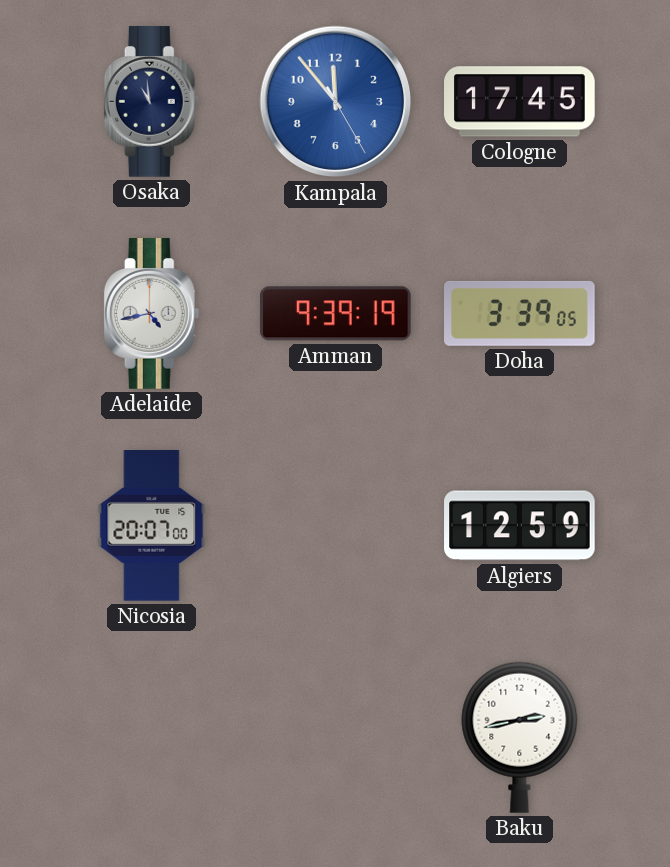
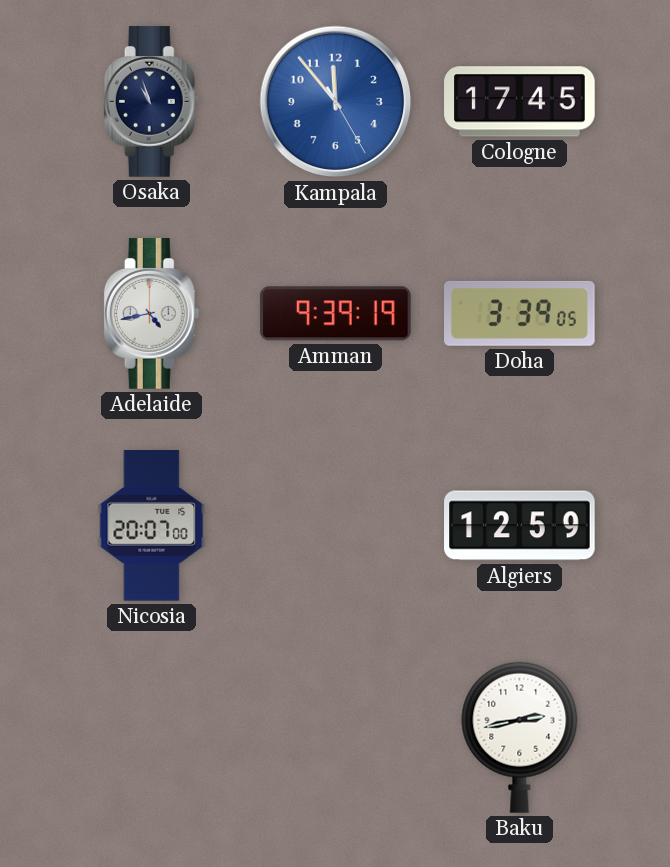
Osaka: 10:59 -> 10:57 (152, 102)
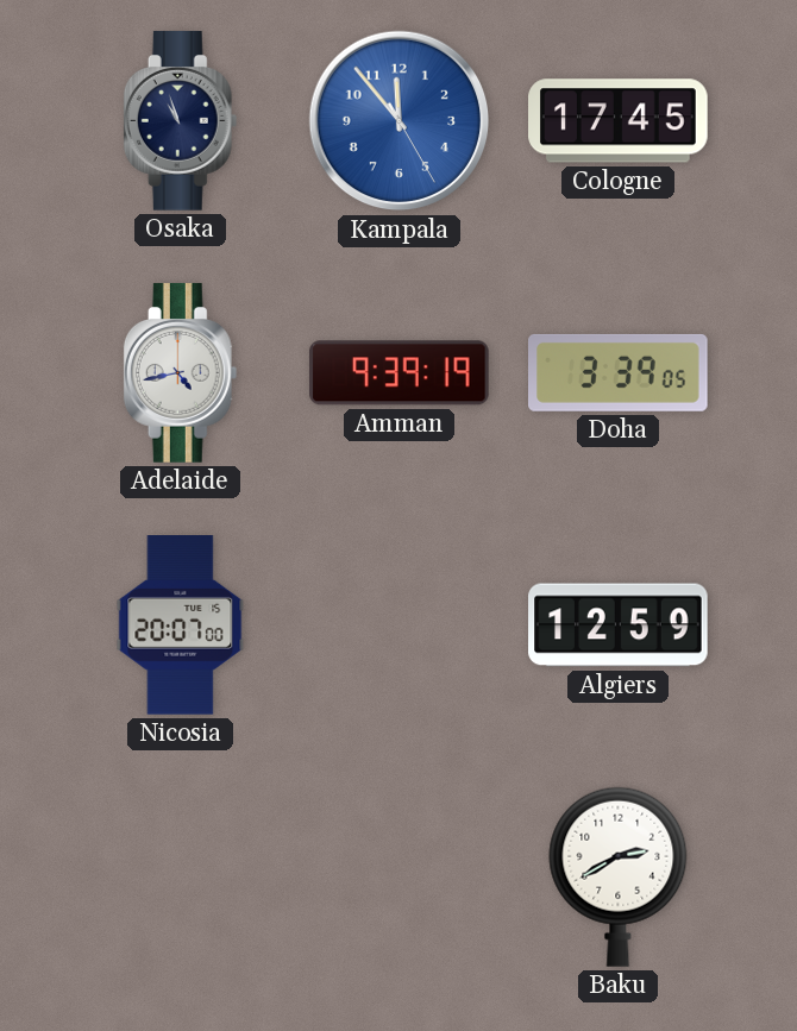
Baku: 2:43 -> 2:40 (619, 876)
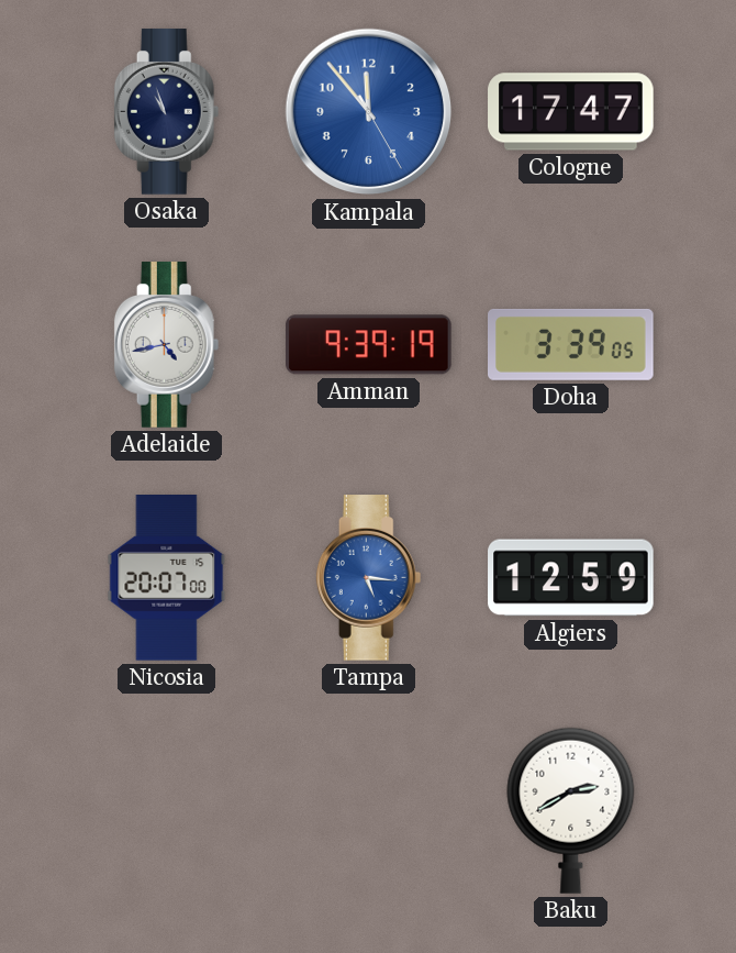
Cologne: 17:45 -> 17:47 (571, 112)
Tampa: none -> 5:16 (369, 578)
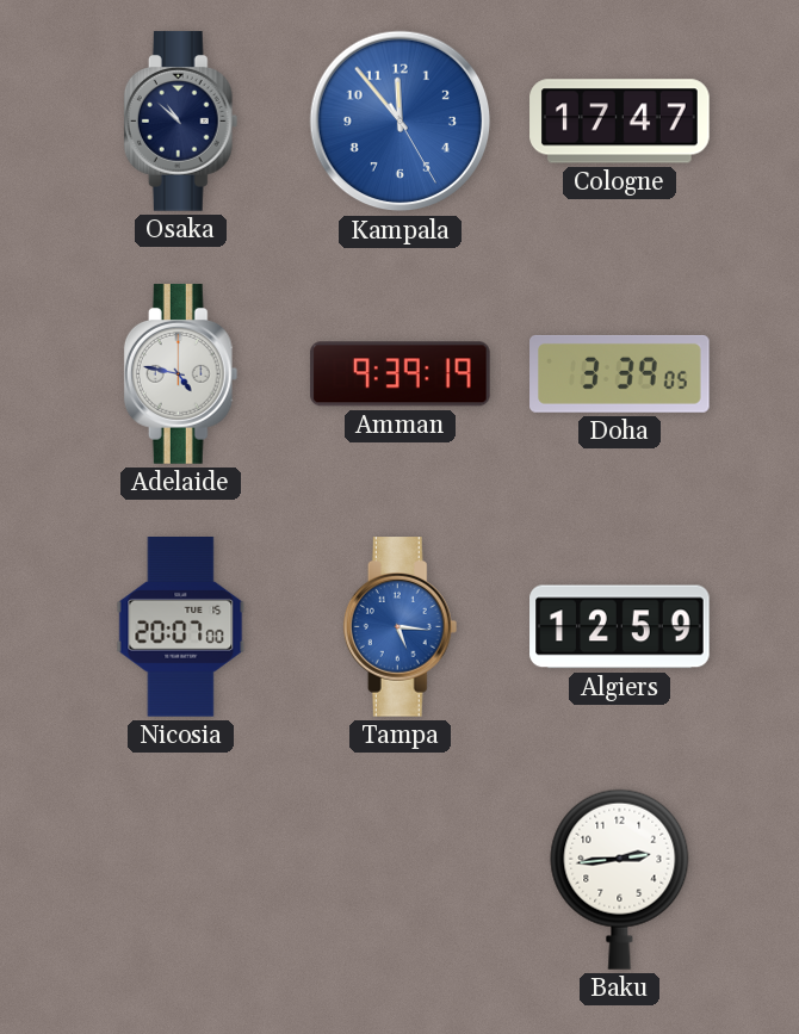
Osaka: 10:57 -> 10:52 (181, 122)
Adelaide: 4:43 -> 4:47 (181, 374)
Baku: 2:40 -> 2:44 (620, 879)
